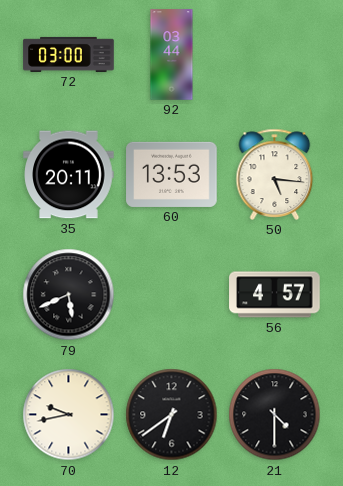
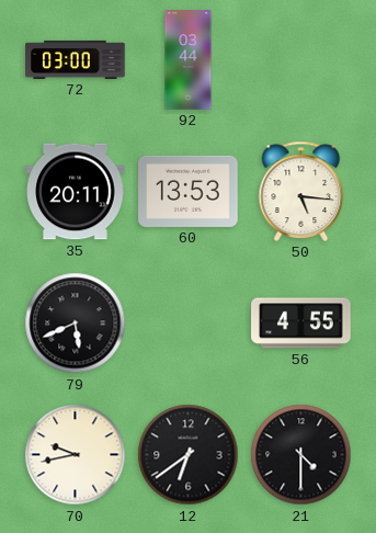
56: 4:57 -> 4:55 (301, 324)
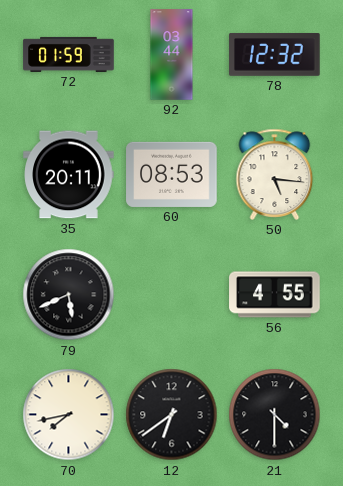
72: 03:00 -> 01:59 (69, 54)
78: none -> 12:32 (275, 55)
60: 13:53 -> 08:53 (172, 174)
70: 9:43 -> 7:43 (69, 415)
